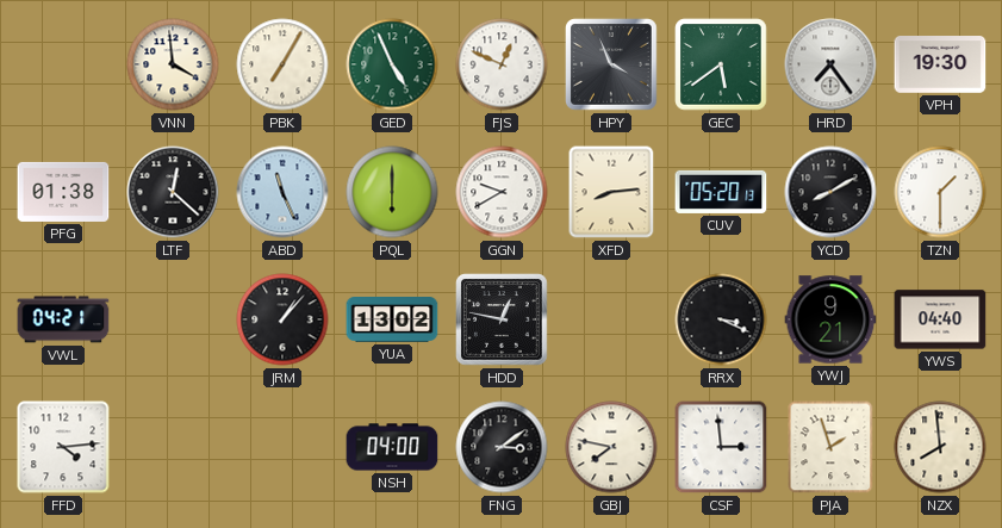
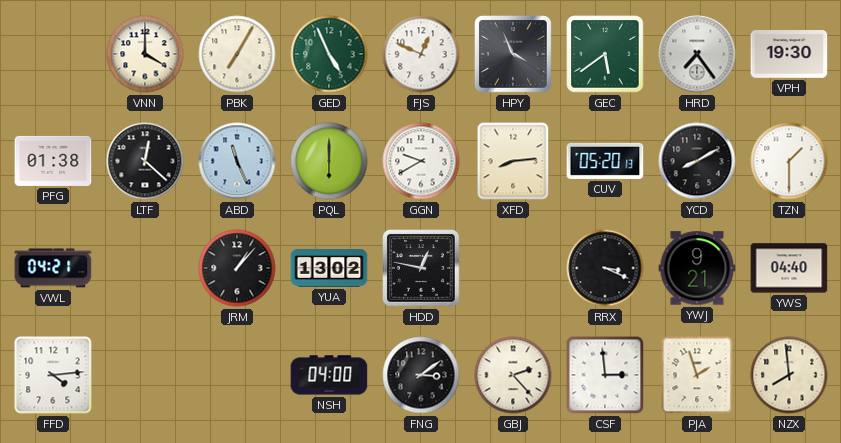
VNN: 3:59 -> 4:00 (145, 54)
GBJ: 7:47 -> 2:23 (513, 375)
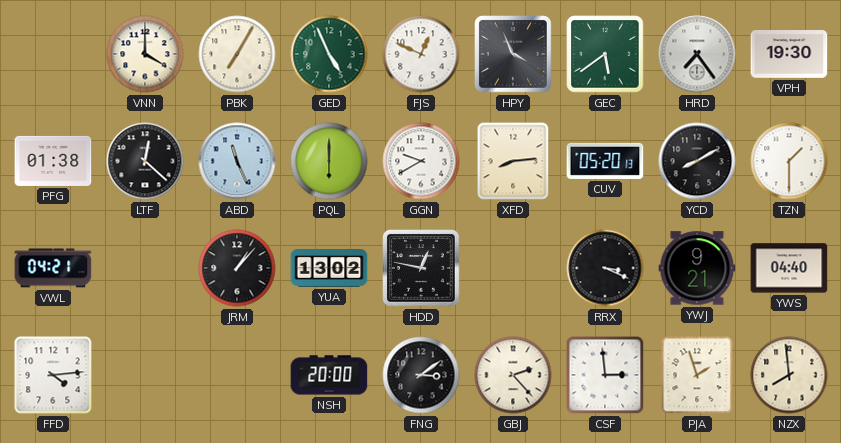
NSH: 04:00 -> 20:00 (329, 375)
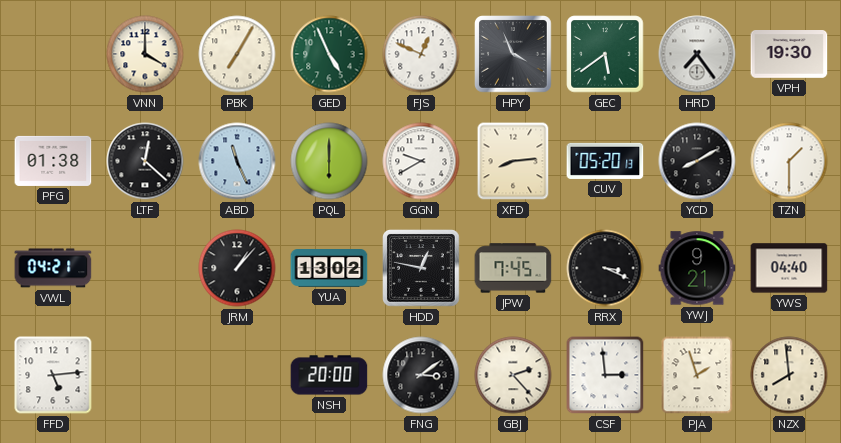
JPW: none -> 7:45 (513, 268)
FFD: 4:14 -> 5:14 (53, 375)
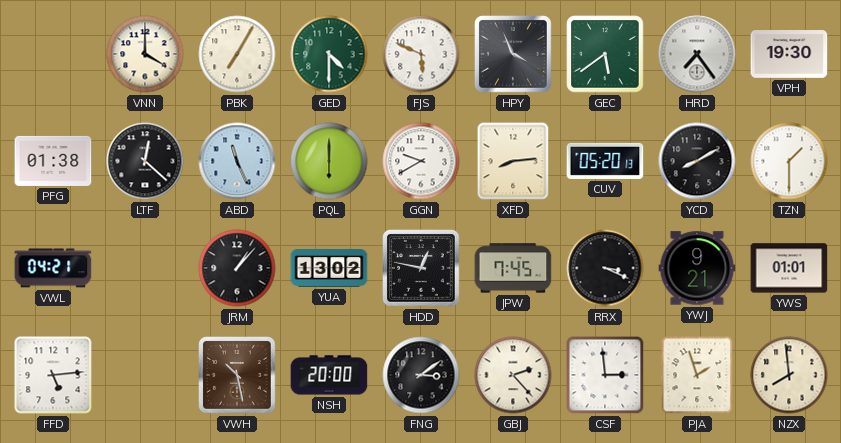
GED: 4:56 -> 4:30 (329, 54)
FJS: 12:49 -> 5:49 (421, 54)
YWS: 04:40 -> 01:01 (789, 268)
VWH: none -> 10:28 (238, 376)
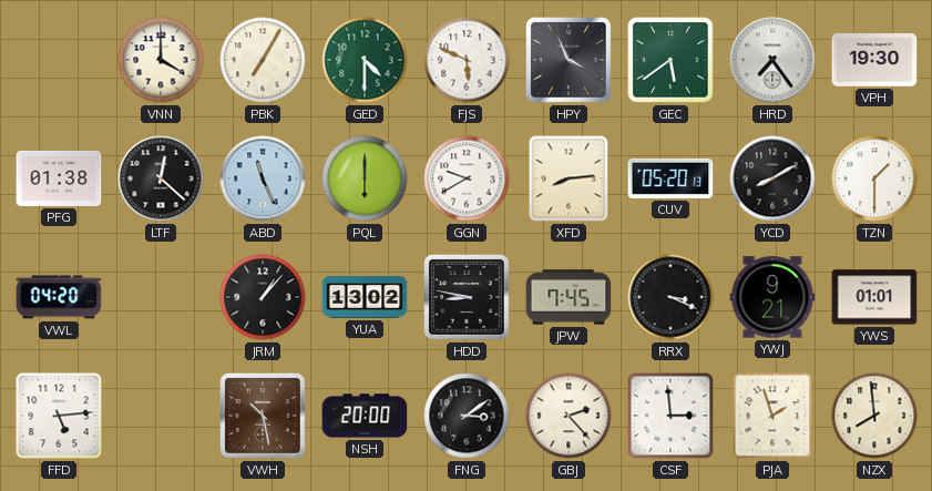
VWL: 04:21 -> 04:20 (59, 297)
HDD: 12:47 -> 8:47 (468, 298)
